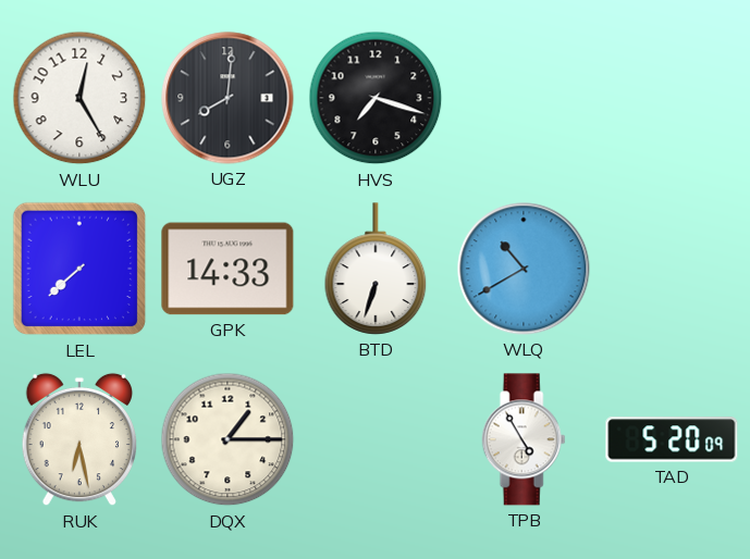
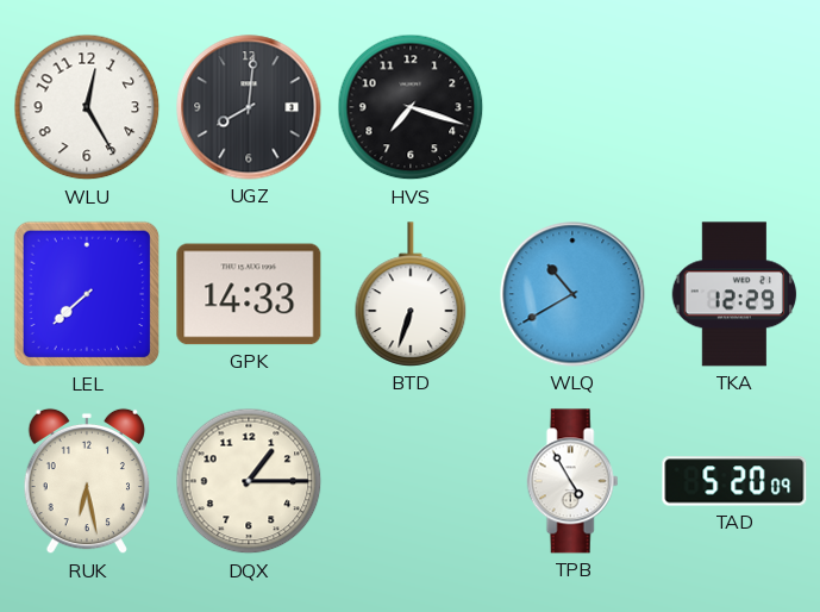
TKA: none -> 12:29 (734, 294)
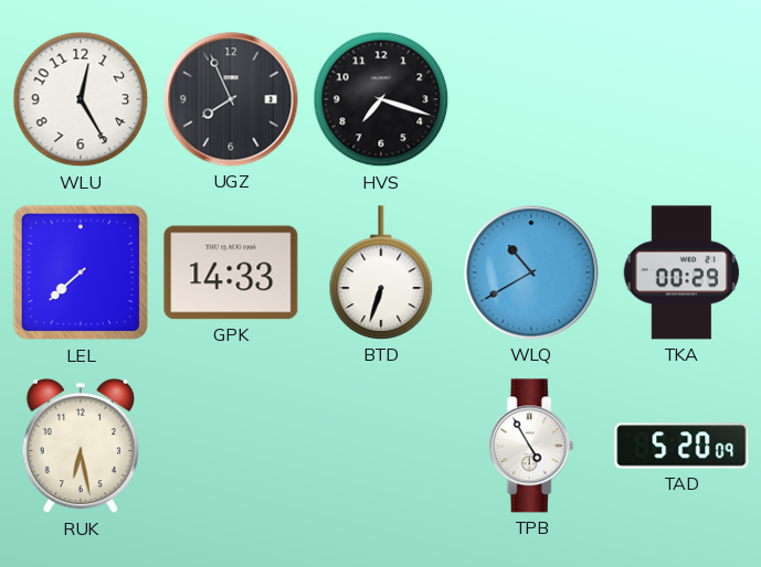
UGZ: 8:01 -> 7:56 (231, 99)
TKA: 12:29 -> 00:29 (681, 272)
DQX: 1:15 -> none (249, 481)
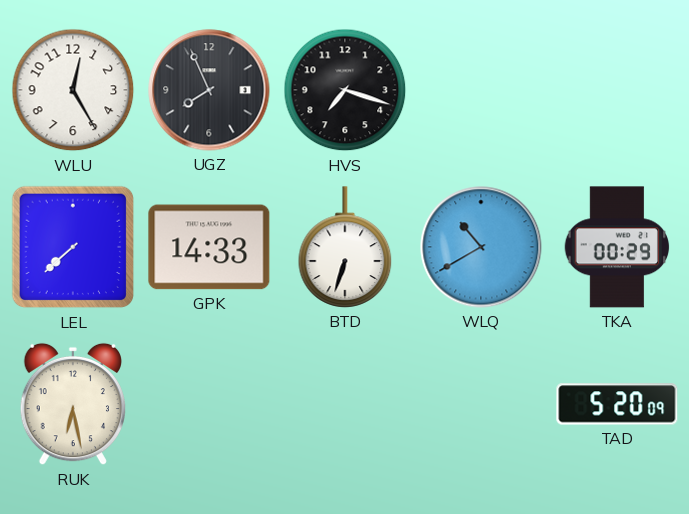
TPB: 4:55 -> none (531, 446)
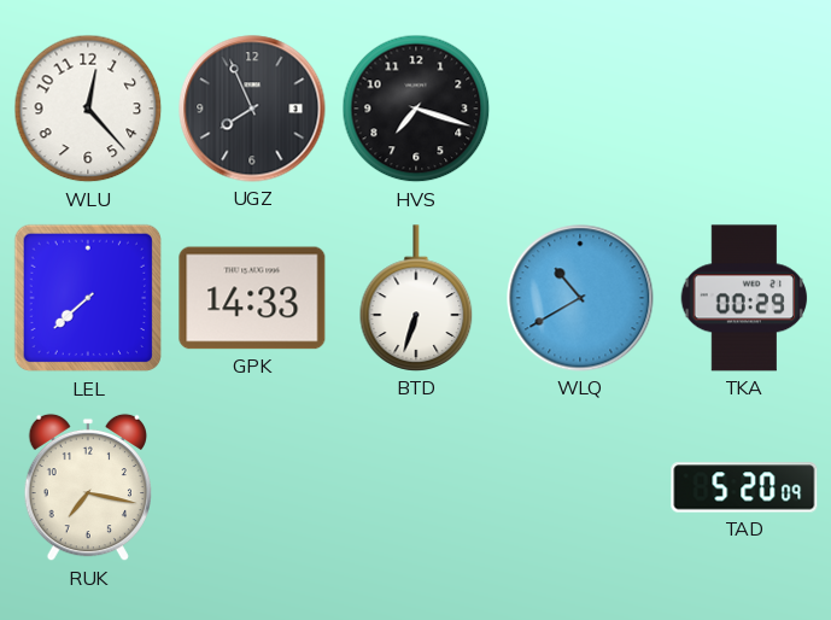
WLU: 12:25 -> 12:23 (88, 109)
RUK: 6:28 -> 7:17 (87, 487)
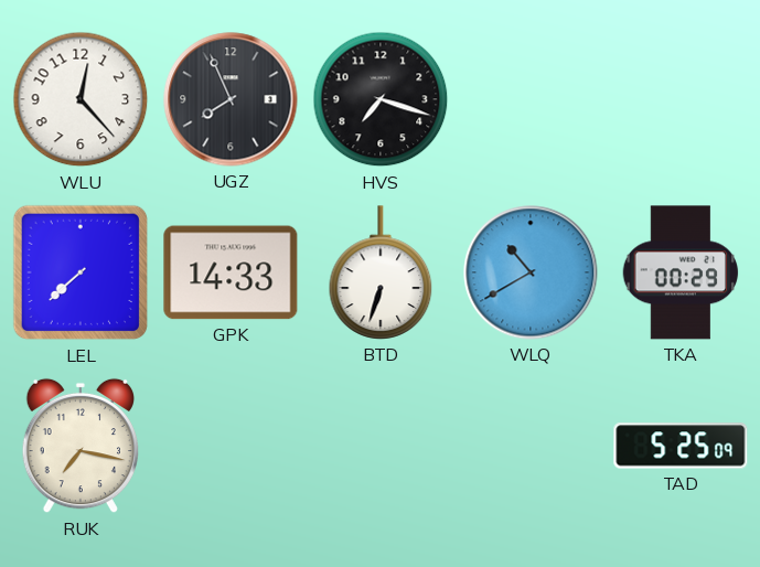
TAD: 5:20 -> 5:25 (681, 446)
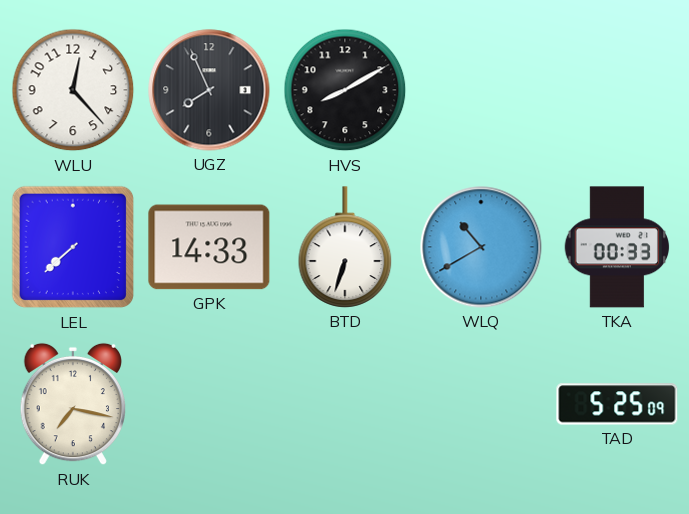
HVS: 7:18 -> 8:10 (345, 90)
TKA: 00:29 -> 00:33 (617, 247)
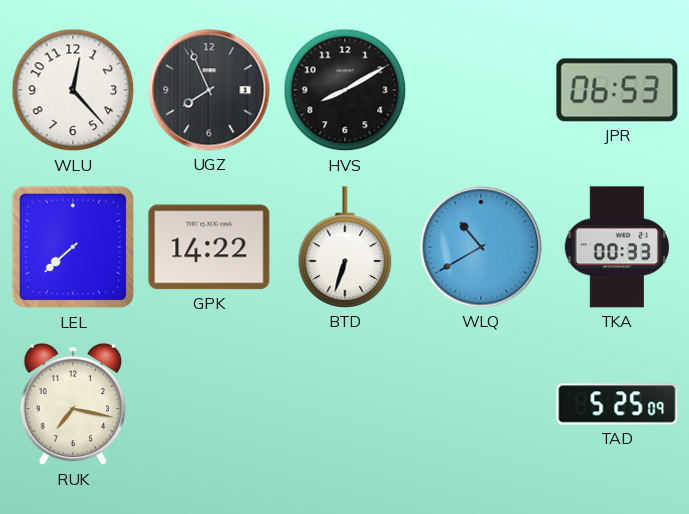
JPR: none -> 06:53 (617, 90)
GPK: 14:33 -> 14:22 (209, 247)
